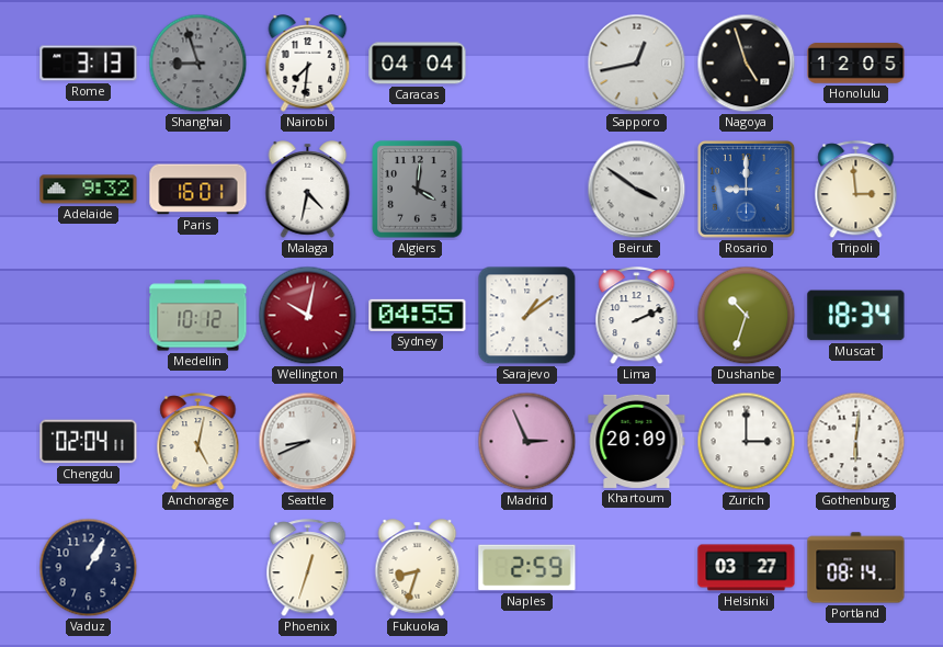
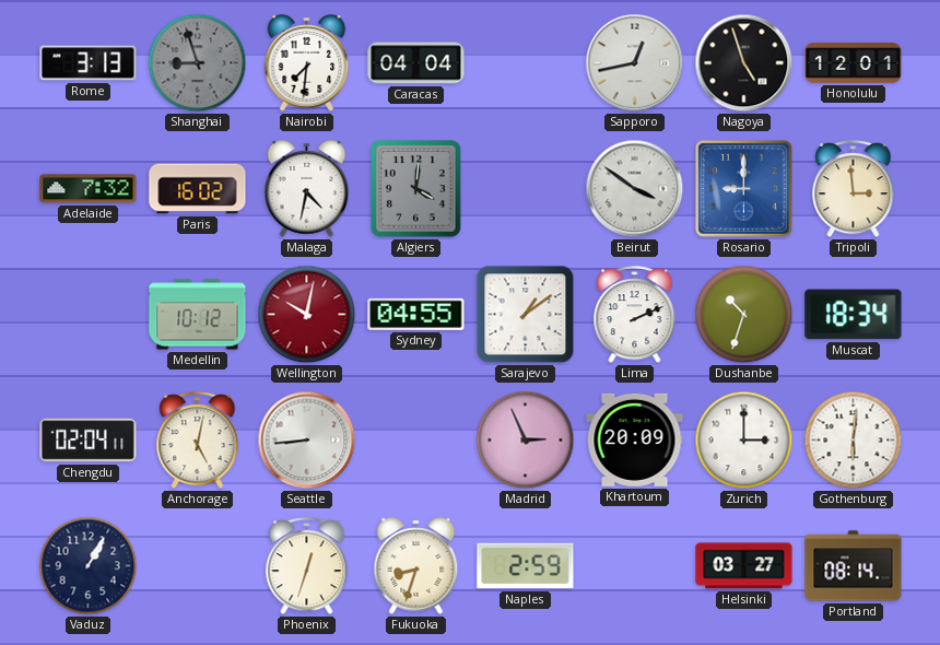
Honolulu: 12:05 -> 12:01 (854, 63)
Adelaide: 9:32 -> 7:32 (89, 189)
Paris: 16:01 -> 16:02 (198, 189)
Seattle: 8:41 -> 8:44 (307, 441)
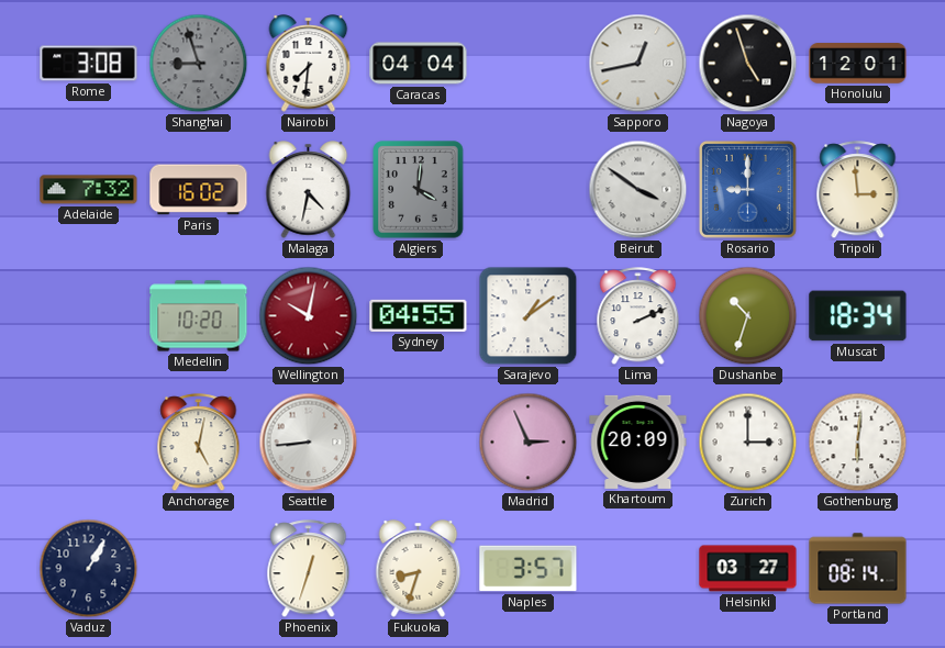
Rome: 3:13 -> 3:08 (89, 64)
Medellin: 10:12 -> 10:20 (199, 316)
Chengdu: 02:04 -> none (89, 441)
Naples: 2:59 -> 3:57 (529, 569)
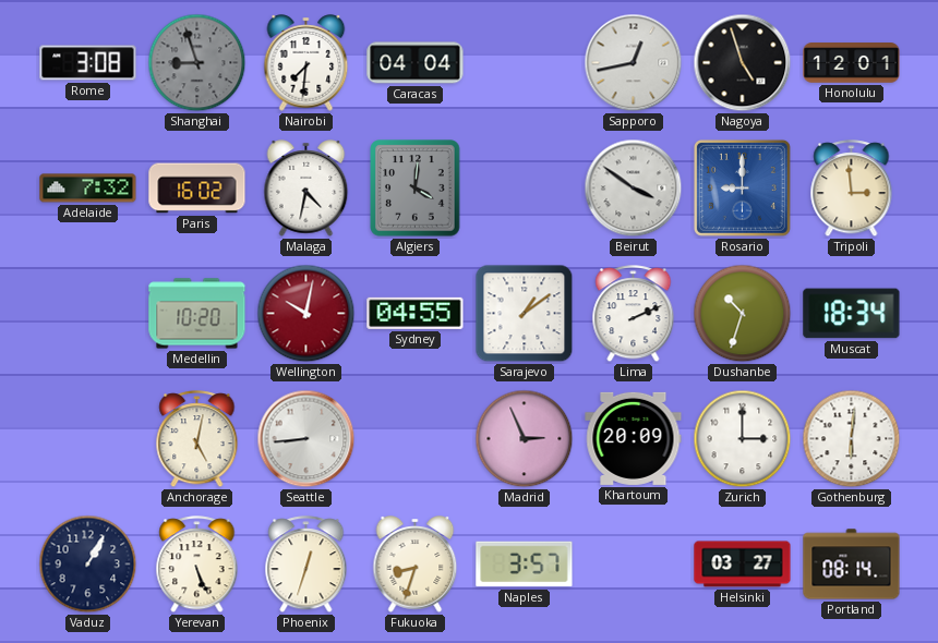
Yerevan: none -> 5:26 (197, 565)
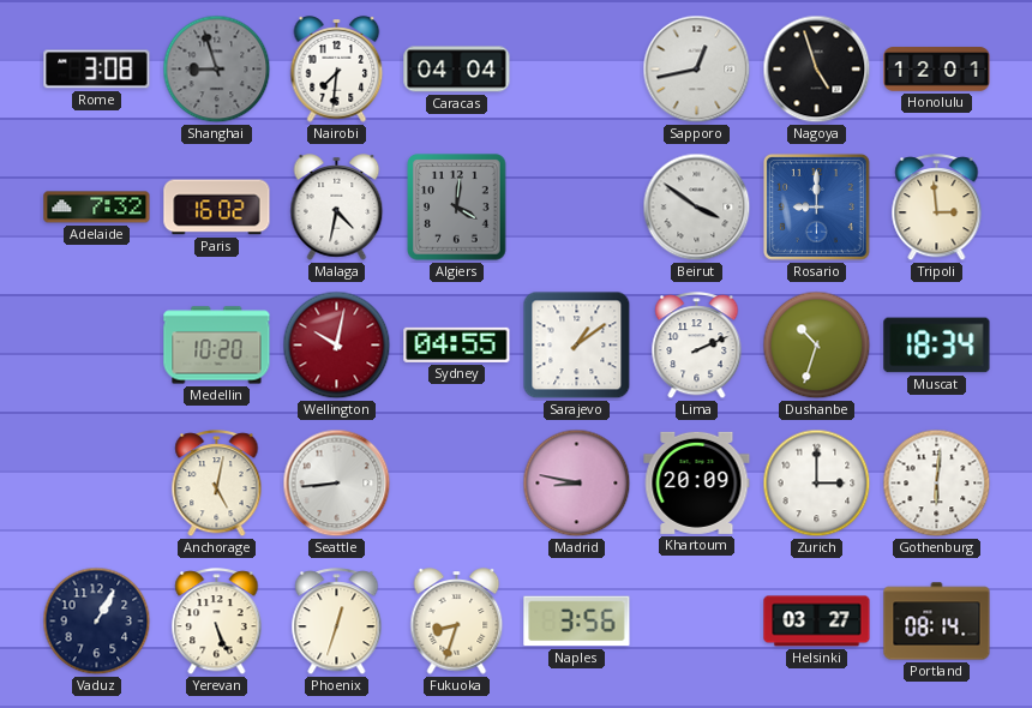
Madrid: 2:56 -> 8:47 (577, 484)
Naples: 3:57 -> 3:56 (577, 622)
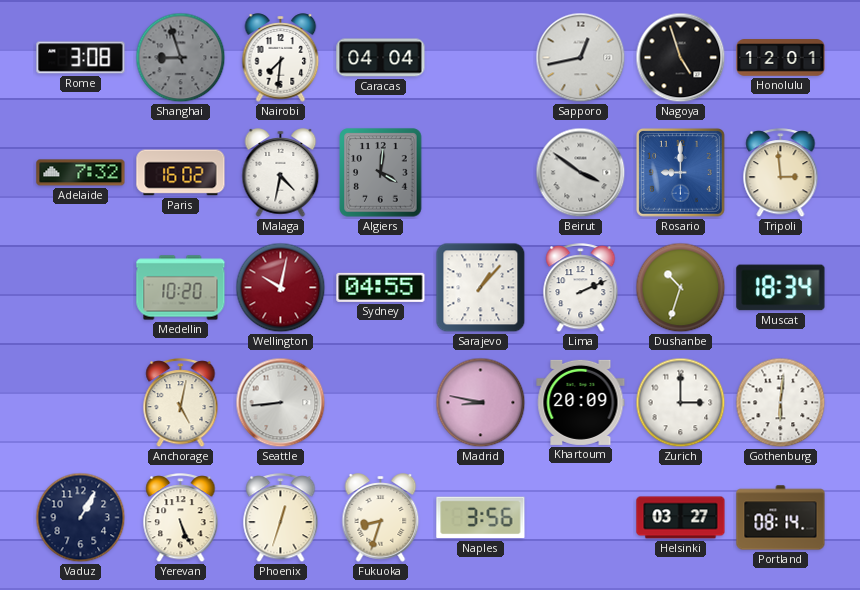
Sarajevo: 1:09 -> 1:07 (481, 288)
